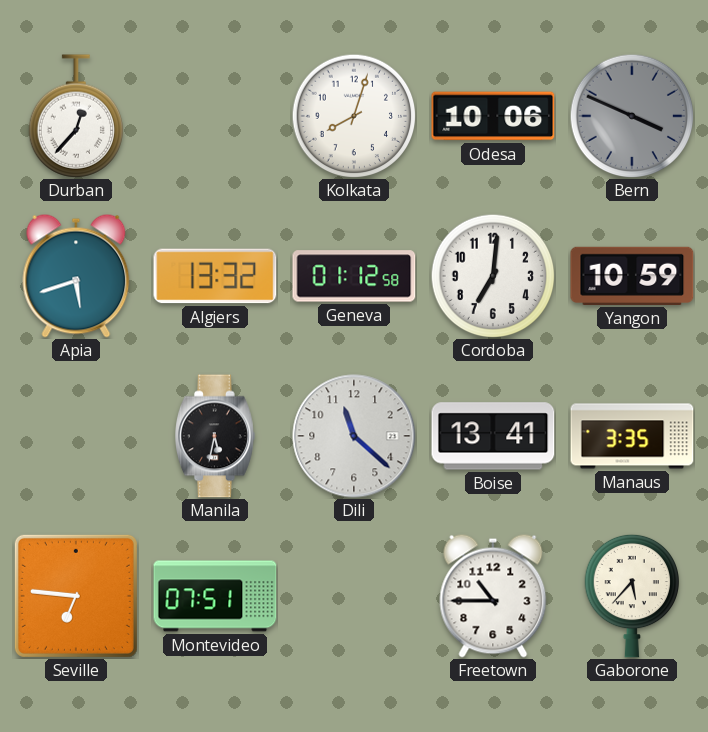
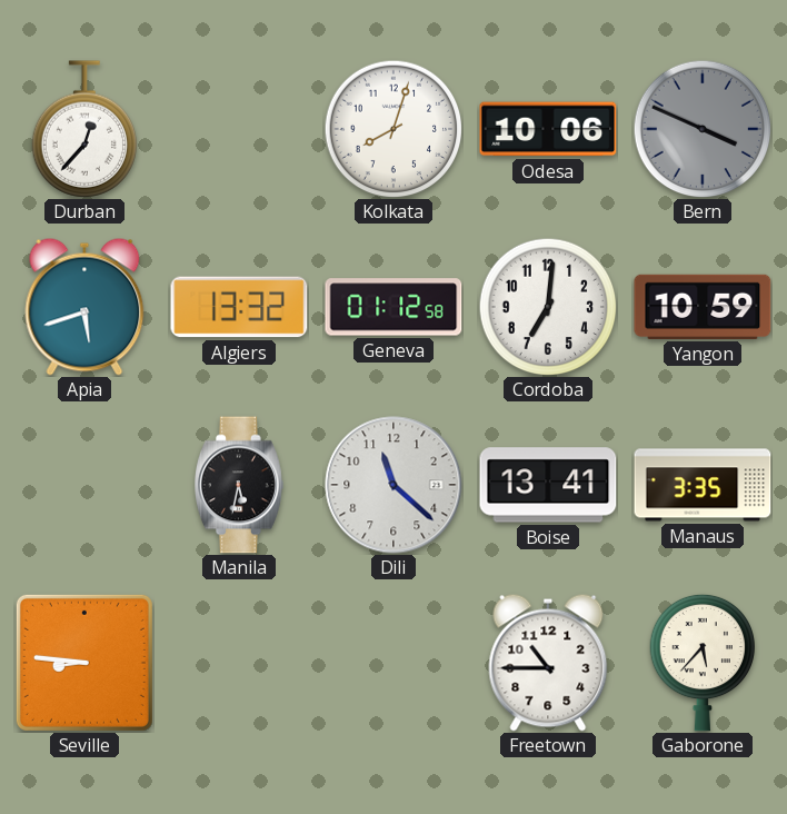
Seville: 6:46 -> 8:46 (84, 663)
Montevideo: 07:51 -> none (215, 596)
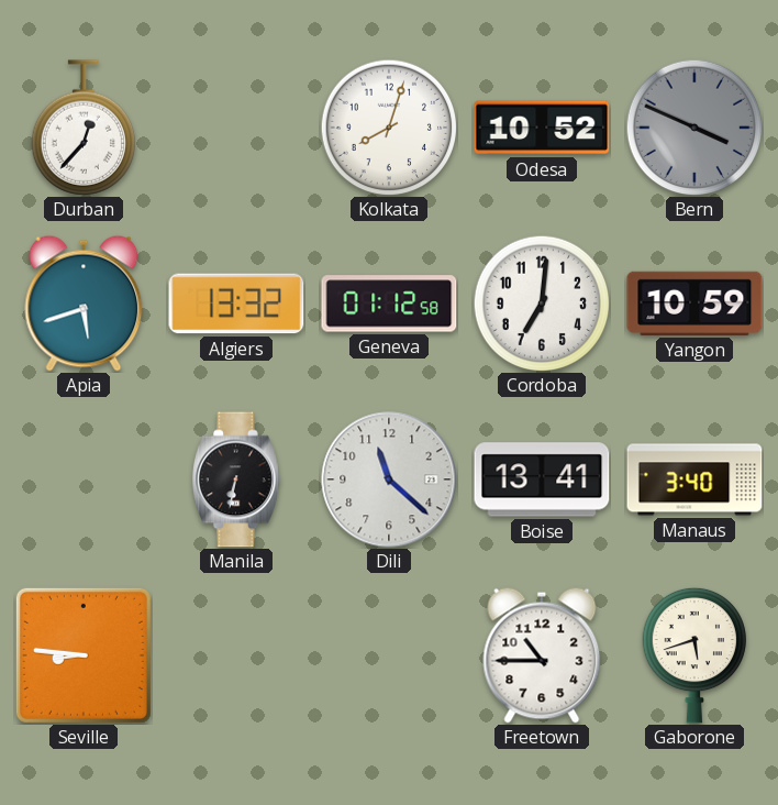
Odesa: 10:06 -> 10:52 (542, 128)
Manila: 5:32 -> 6:32 (237, 479)
Manaus: 3:35 -> 3:40 (694, 479)
Gaborone: 5:37 -> 5:42 (693, 655)
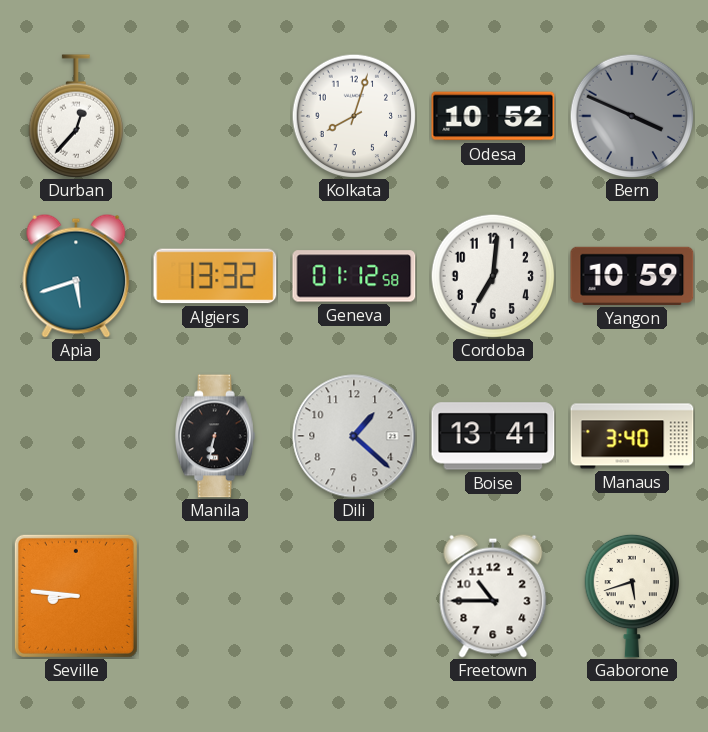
Dili: 11:22 -> 1:22 (354, 436)
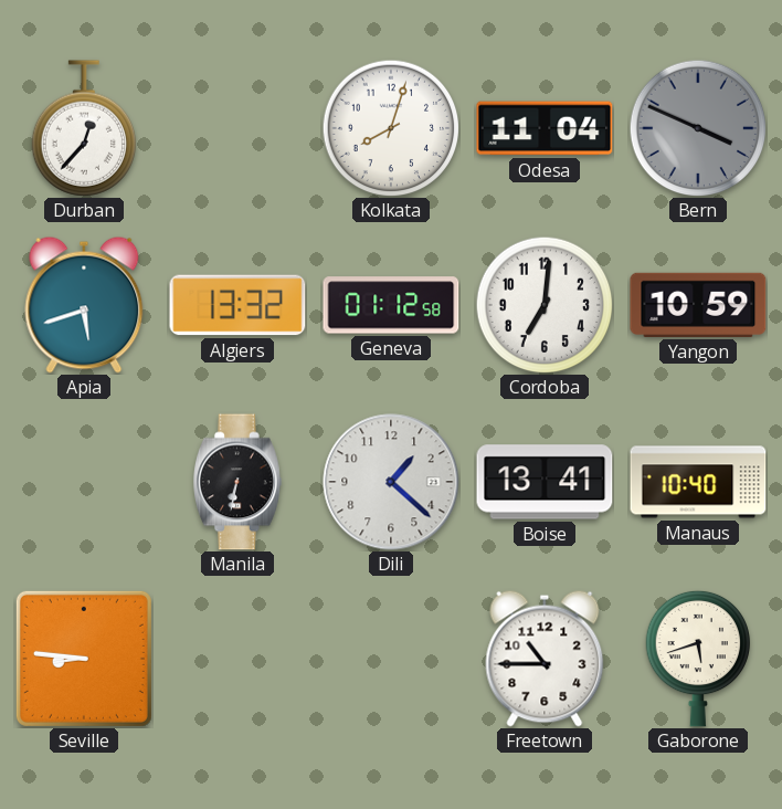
Odesa: 10:52 -> 11:04 (545, 128)
Manaus: 3:40 -> 10:40 (698, 482)
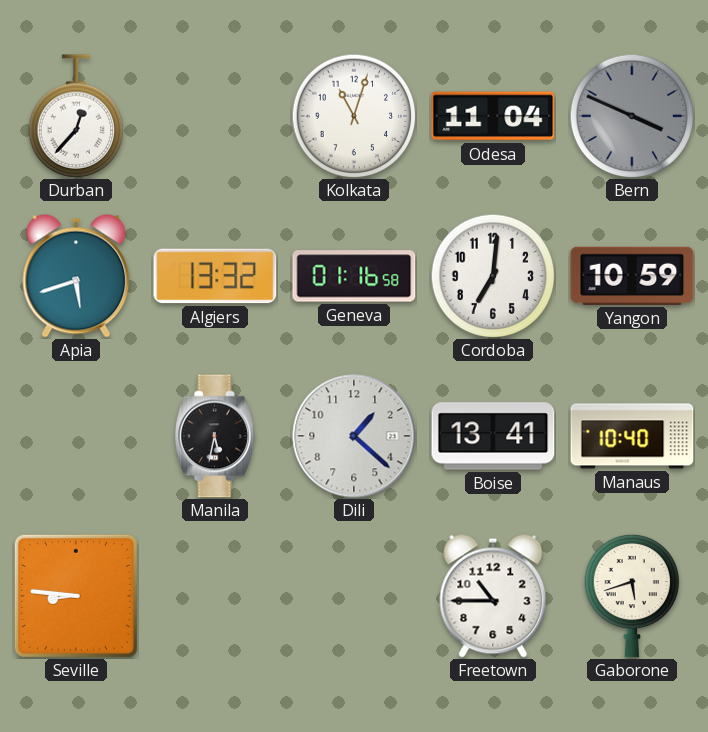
Kolkata: 8:03 -> 11:03 (354, 116)
Geneva: 01:12 -> 01:16 (354, 276)
Manila: 6:32 -> 5:32 (216, 436)
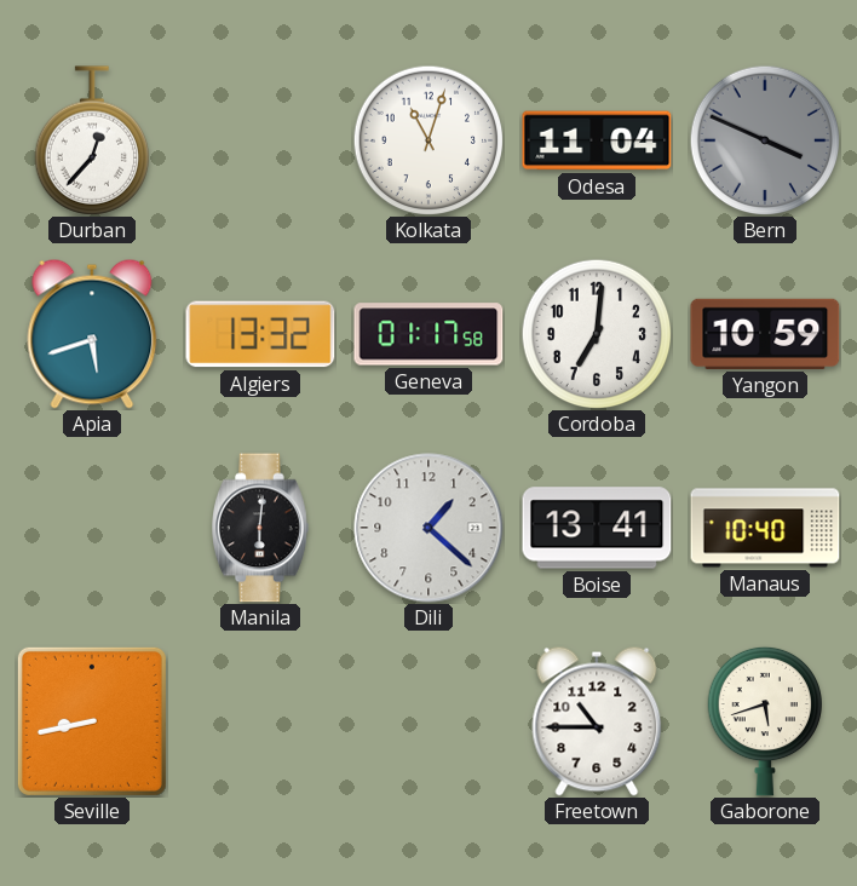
Geneva: 01:16 -> 01:17 (428, 334)
Manila: 5:32 -> 6:01 (261, 528)
Seville: 8:46 -> 8:43 (92, 721)
